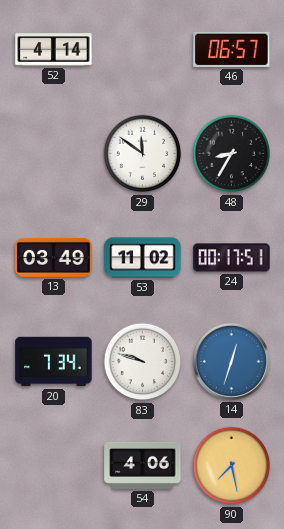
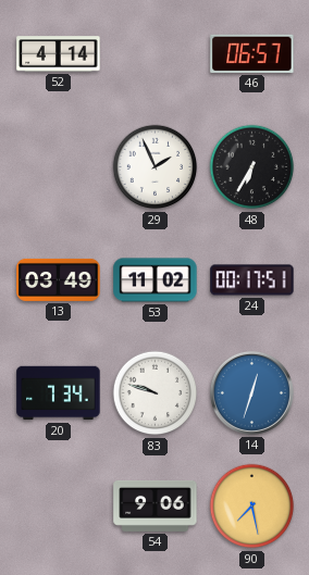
29: 11:51 -> 1:56 (156, 167)
48: 8:35 -> 6:35 (252, 167)
54: 4:06 -> 9:06 (156, 505)
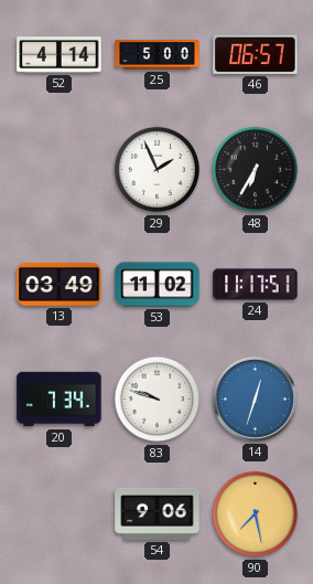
25: none -> 5:00 (158, 55)
24: 00:17 -> 11:17 (256, 285)
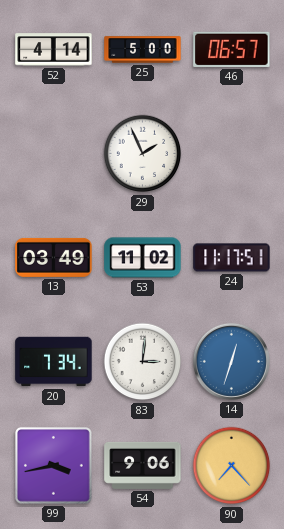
48: 6:35 -> none (256, 170)
83: 9:48 -> 3:01 (143, 362)
99: none -> 3:43 (54, 466)
90: 7:28 -> 7:23 (232, 466)
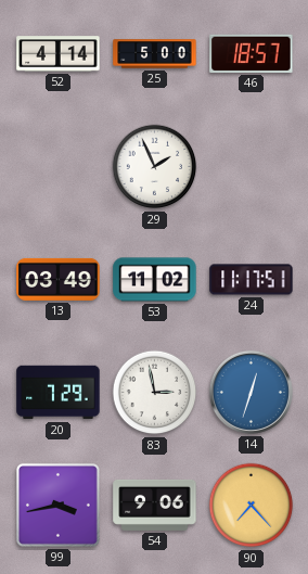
46: 06:57 -> 18:57 (252, 53)
20: 7:34 -> 7:29 (59, 393)
83: 3:01 -> 2:58 (155, 393)
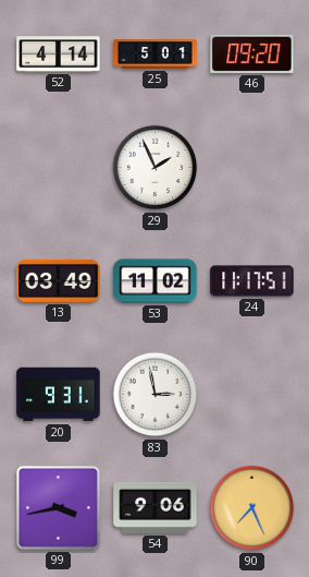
25: 5:00 -> 5:01 (156, 55)
46: 18:57 -> 09:20 (252, 53)
20: 7:29 -> 9:31 (59, 395)
14: 12:33 -> none (251, 392)
90: 7:23 -> 7:26 (252, 508)
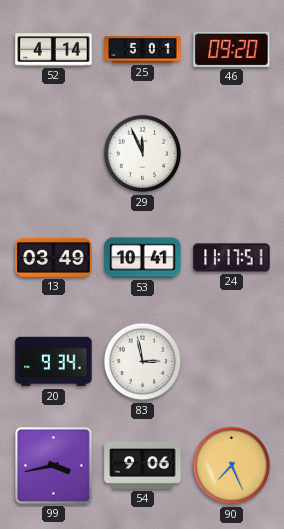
29: 1:56 -> 11:56 (143, 154)
53: 11:02 -> 10:41 (143, 258)
20: 9:31 -> 9:34 (54, 362)
